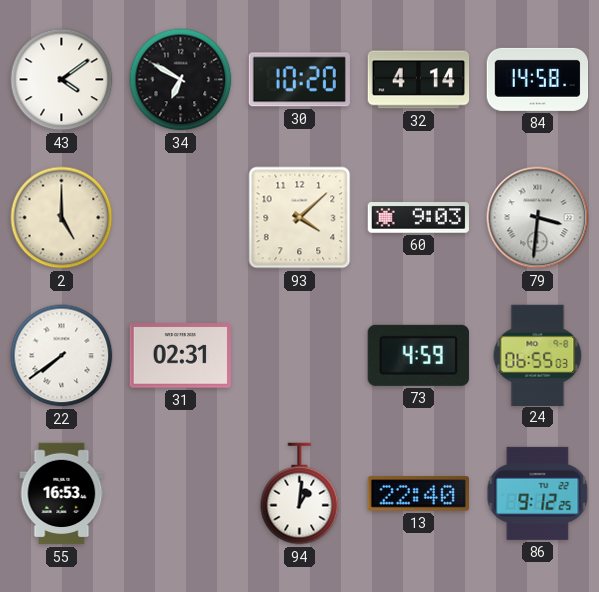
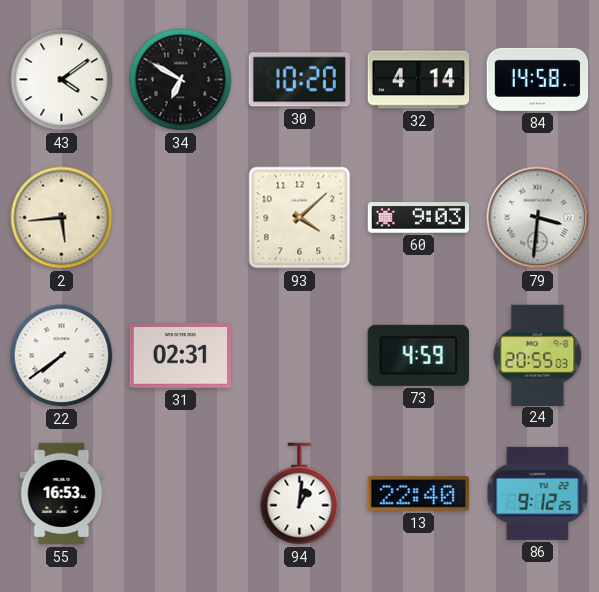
2: 5:00 -> 5:44 (62, 218)
24: 06:55 -> 20:55 (538, 355)
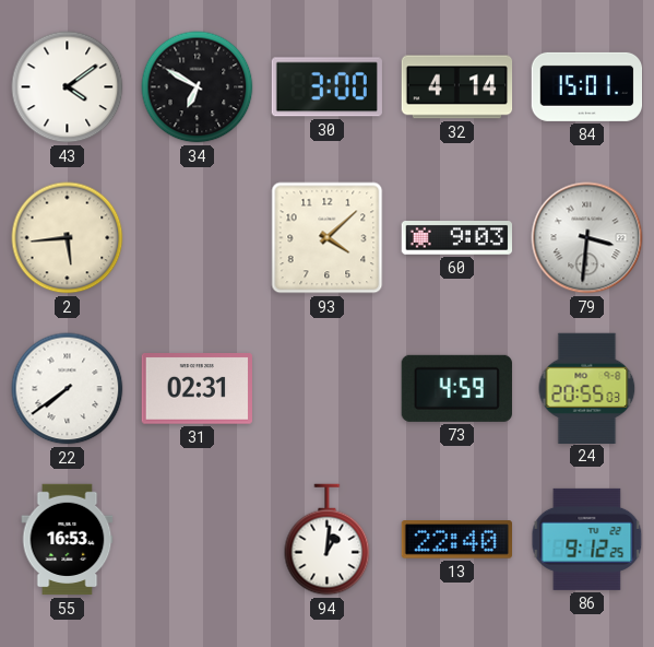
30: 10:20 -> 3:00 (326, 87)
84: 14:58 -> 15:01 (587, 86)
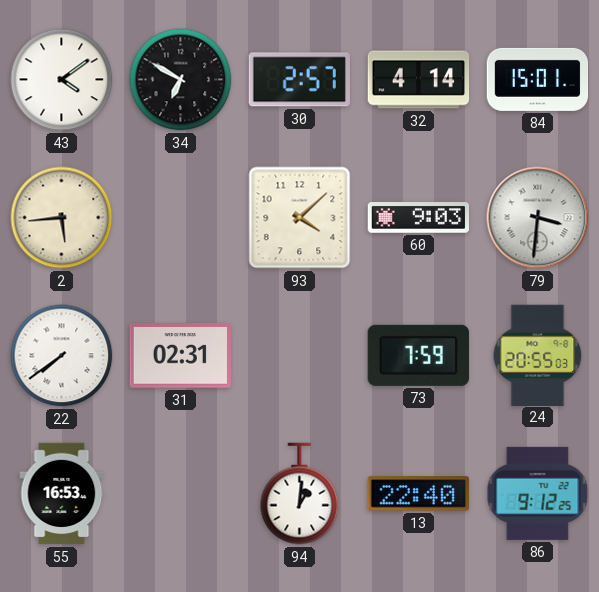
30: 3:00 -> 2:57 (299, 80)
73: 4:59 -> 7:59 (418, 355)
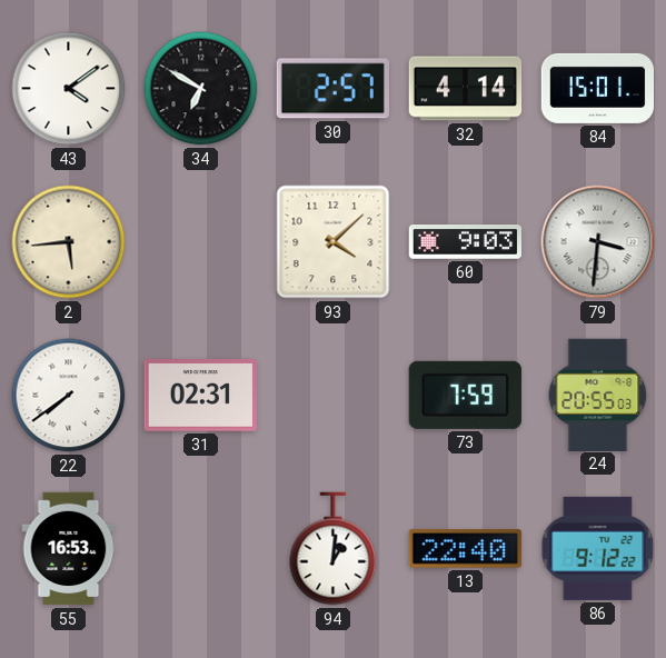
86: 9:12:25 -> 9:12:22 (598, 548)
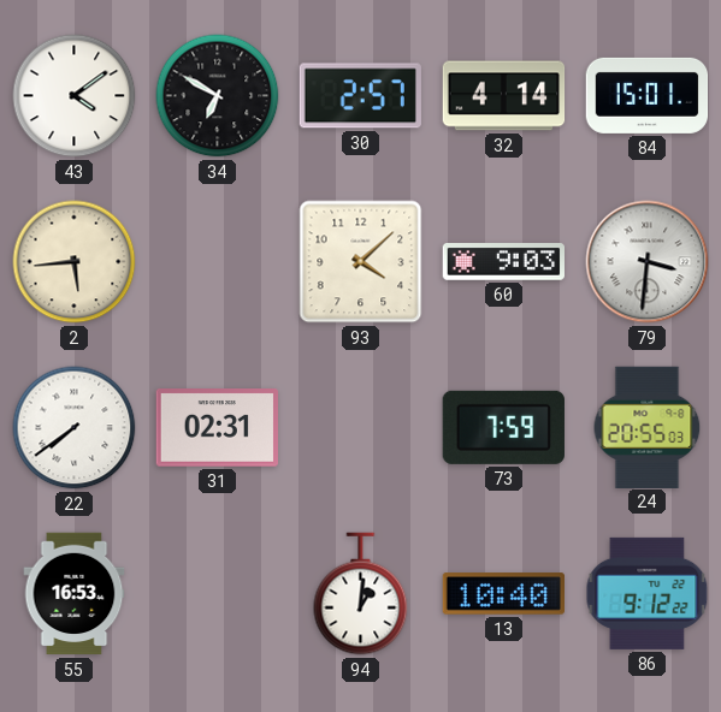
13: 22:40 -> 10:40 (504, 594)
